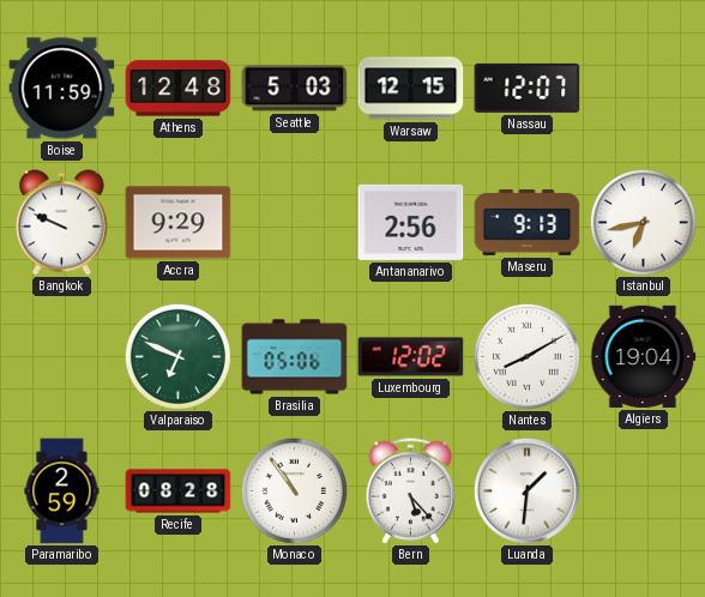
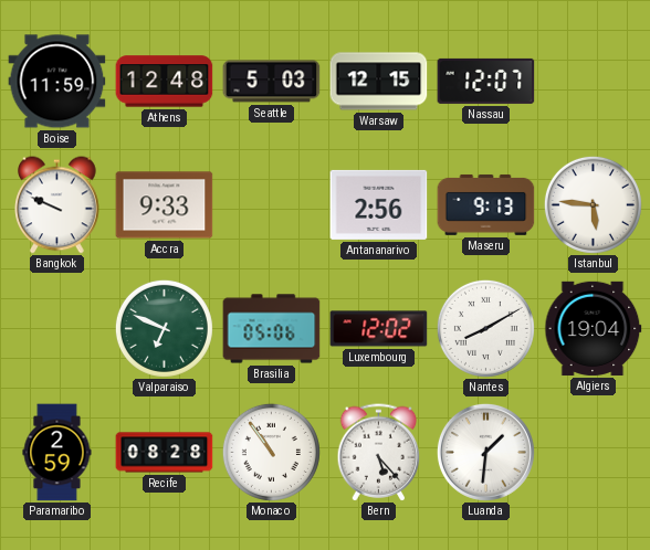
Accra: 9:29 -> 9:33 (165, 205)
Istanbul: 6:43 -> 5:46 (593, 204)
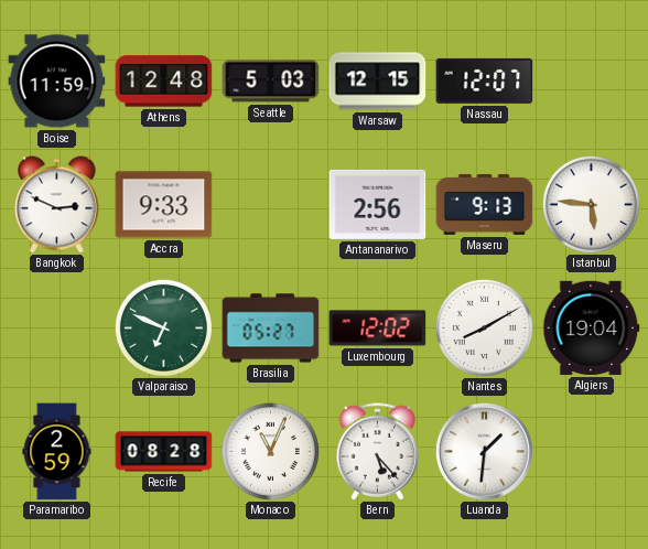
Bangkok: 9:49 -> 2:49 (57, 205)
Brasilia: 05:06 -> 05:27 (271, 329)
Monaco: 10:54 -> 11:04 (270, 451)
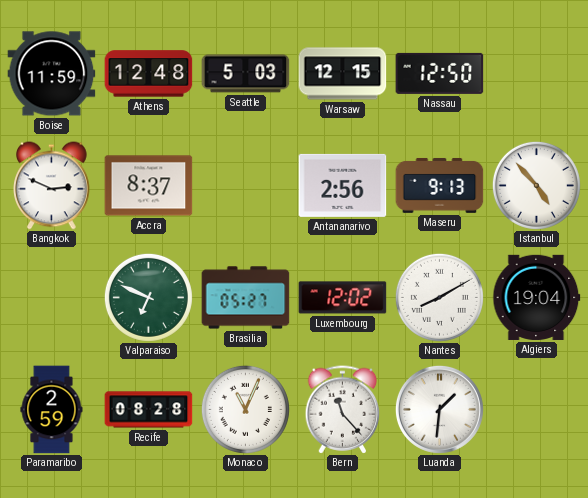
Nassau: 12:07 -> 12:50 (440, 73)
Accra: 9:33 -> 8:37 (149, 186)
Istanbul: 5:46 -> 4:53 (536, 185)
Bern: 5:23 -> 11:23 (343, 410)
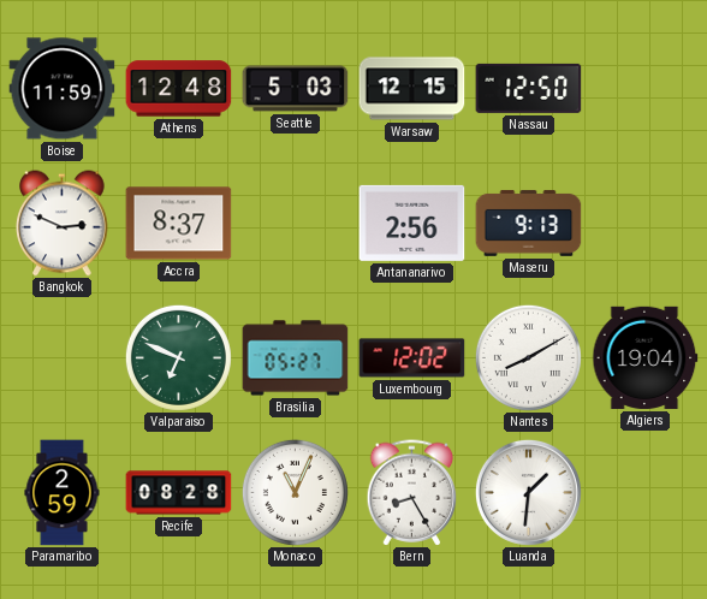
Istanbul: 4:53 -> none (536, 185)
Bern: 11:23 -> 8:25 (412, 493)
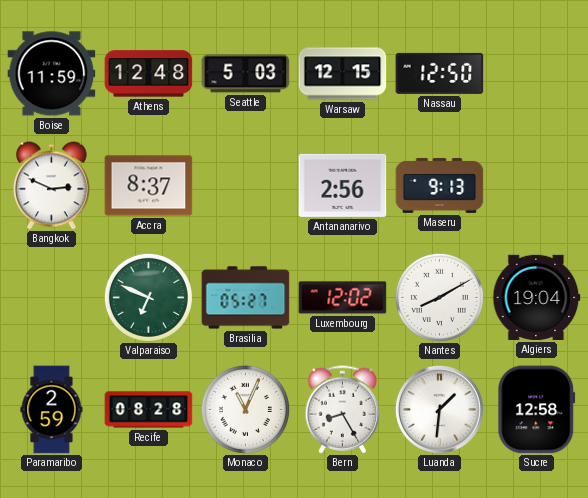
Sucre: none -> 12:58 (537, 410)
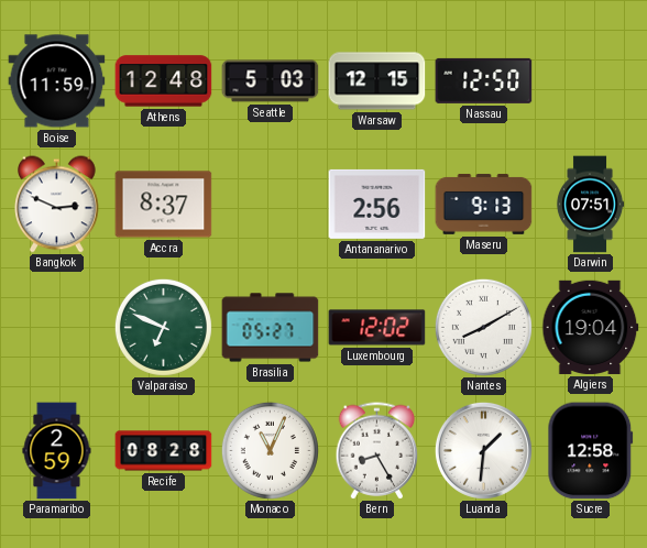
Darwin: none -> 07:51 (590, 205)
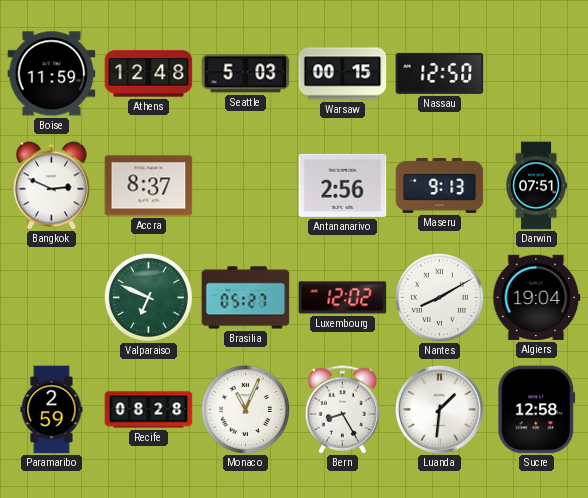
Warsaw: 12:15 -> 00:15 (343, 74)
